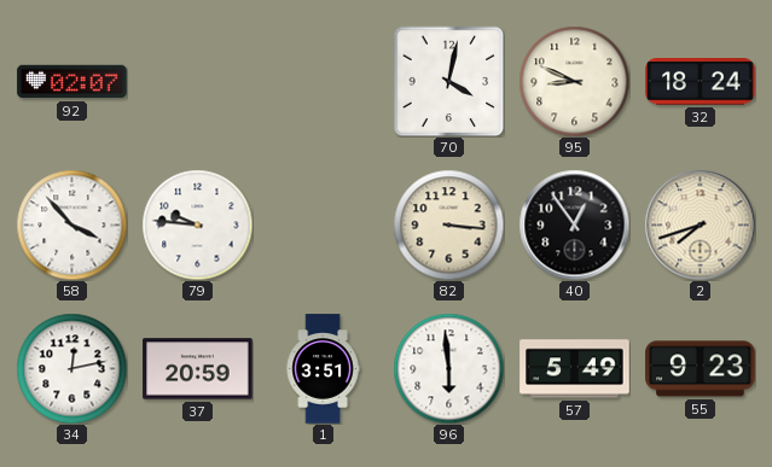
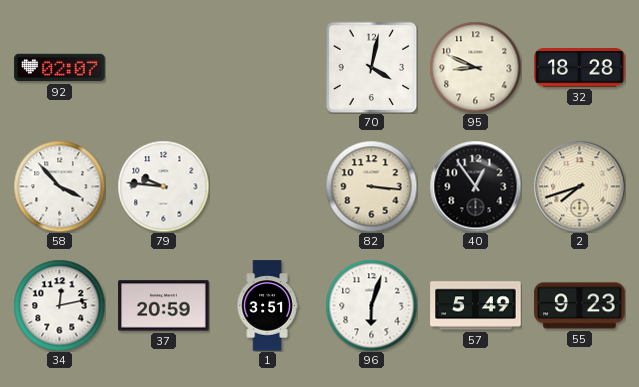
32: 18:24 -> 18:28 (580, 68)
96: 5:59 -> 6:03 (371, 305)
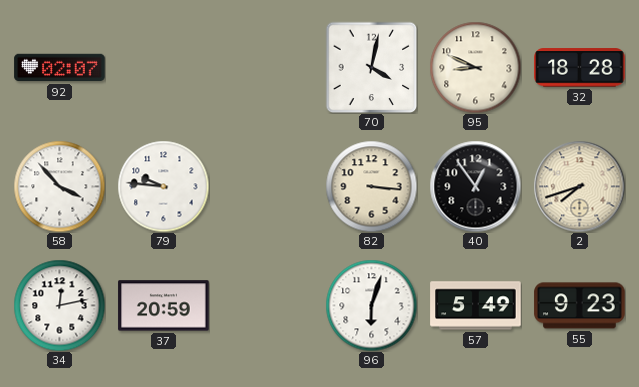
1: 3:51 -> none (267, 306)
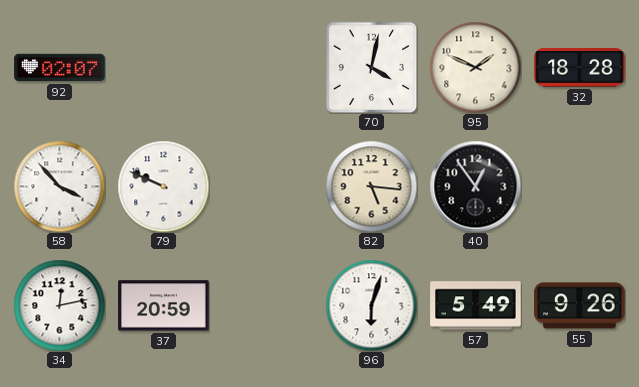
95: 8:49 -> 1:49 (475, 67)
79: 9:46 -> 9:49 (163, 186)
82: 3:16 -> 5:16 (371, 186)
2: 7:42 -> none (579, 186)
55: 9:23 -> 9:26 (580, 306)
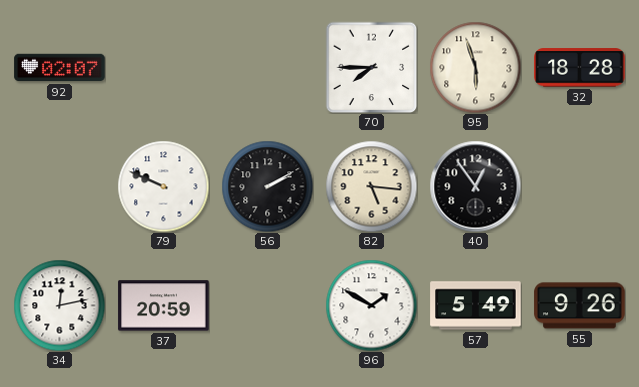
70: 4:02 -> 7:45 (371, 67)
95: 1:49 -> 5:57 (475, 67)
58: 3:53 -> none (59, 186)
56: none -> 2:10 (267, 186)
96: 6:03 -> 1:50 (371, 305)
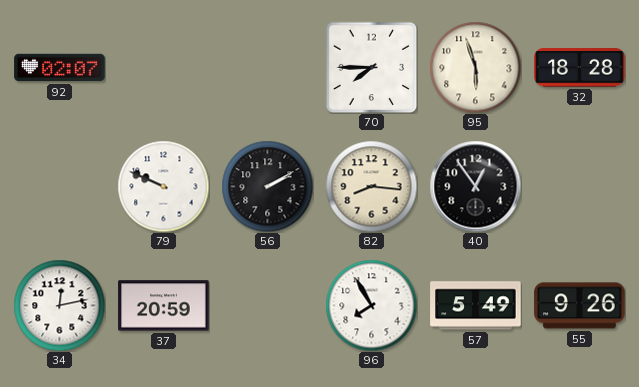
82: 5:16 -> 8:16 (371, 186)
96: 1:50 -> 7:55 (371, 305)
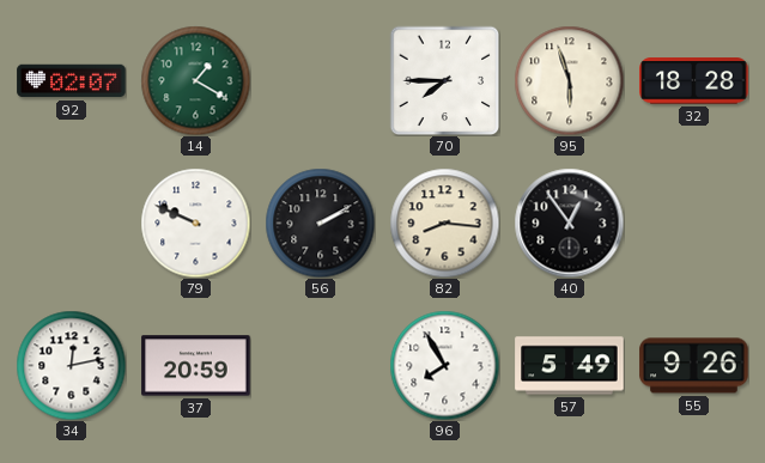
14: none -> 1:20 (195, 80)
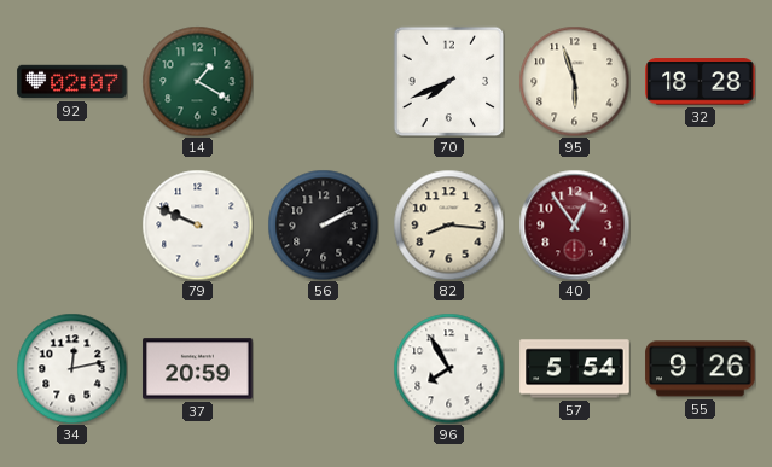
70: 7:45 -> 7:41 (448, 81)
40 dial: black -> burgundy (574, 224)
57: 5:49 -> 5:54 (575, 369)
